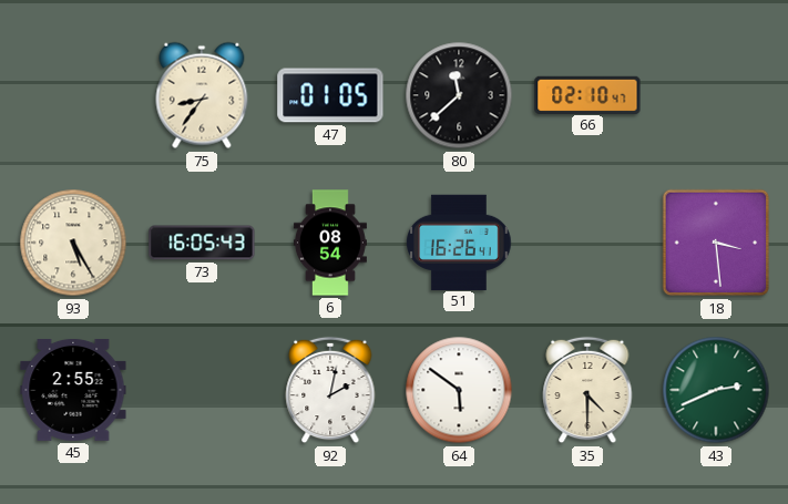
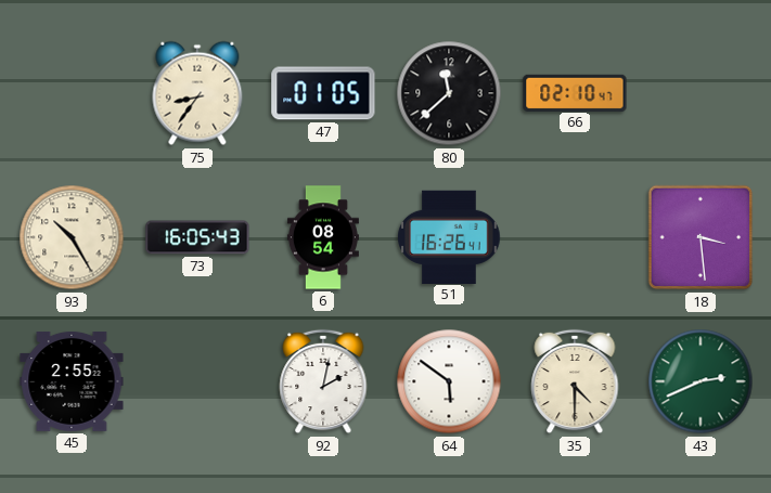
93: 5:25 -> 10:25 (72, 237)
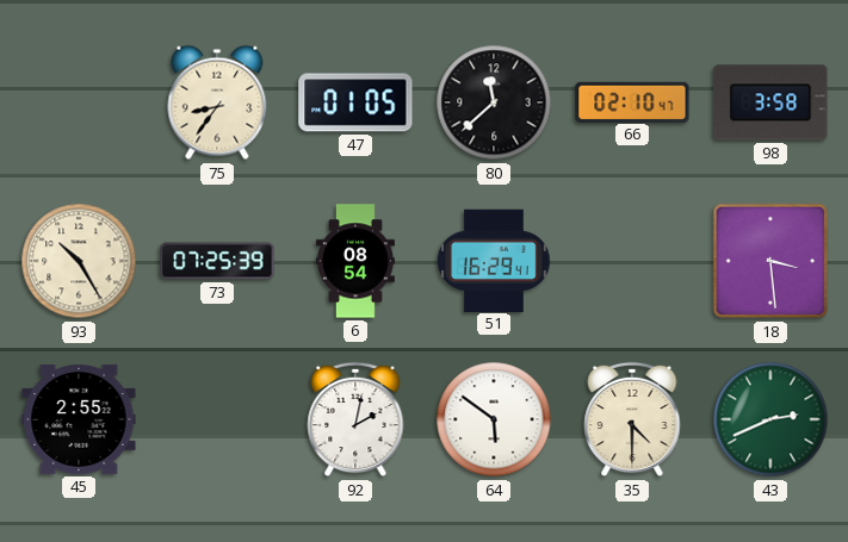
98: none -> 3:58 (770, 102)
73: 16:05 -> 07:25 (217, 261)
51: 16:26 -> 16:29 (494, 260)
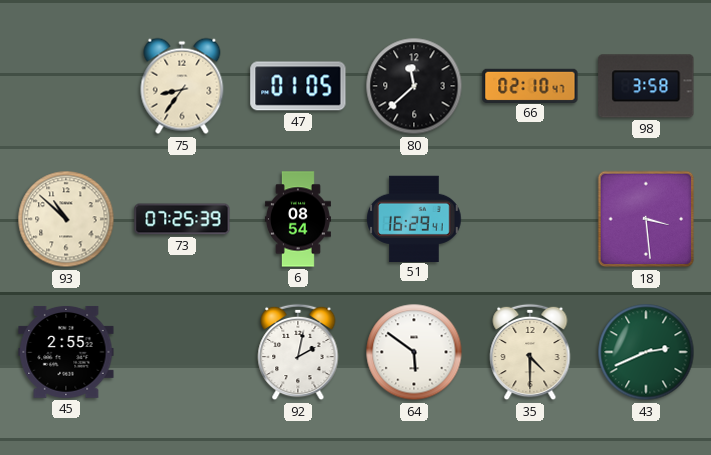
93: 10:25 -> 10:52 (66, 219)
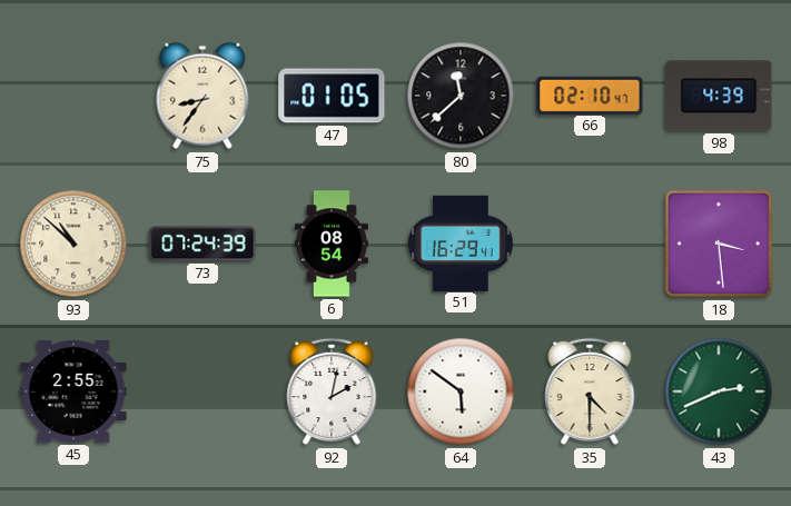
98: 3:58 -> 4:39 (719, 96)
73: 07:25 -> 07:24 (202, 244)
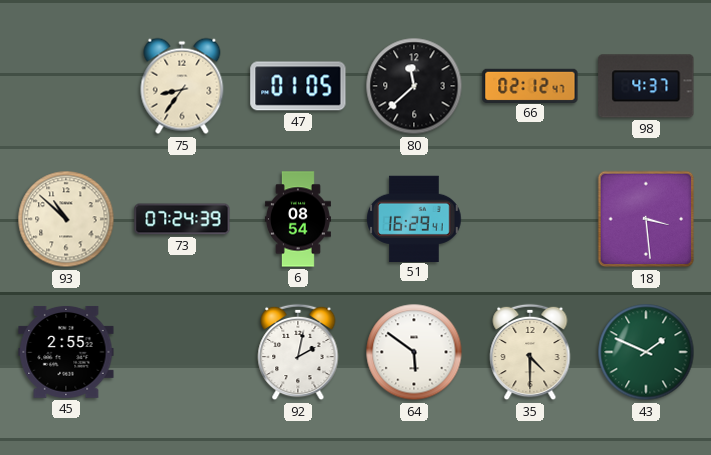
66: 02:10 -> 02:12 (530, 85)
98: 4:39 -> 4:37 (646, 86)
43: 2:41 -> 1:49 (646, 352)
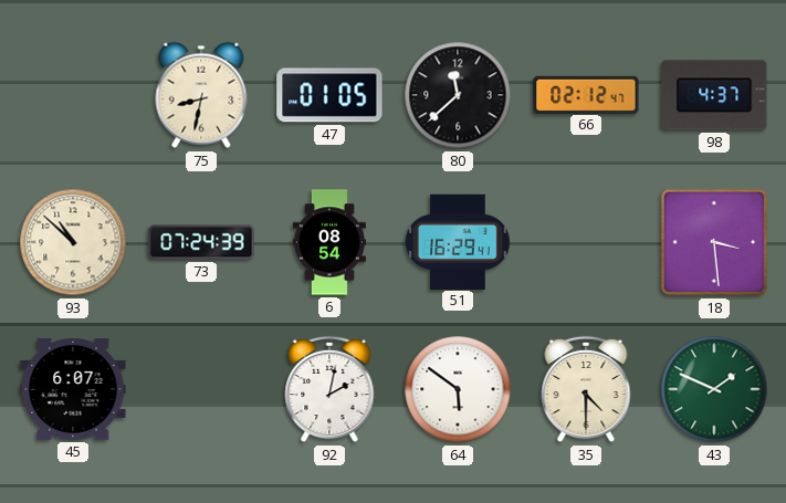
75: 8:36 -> 8:32 (201, 95)
45: 2:55 -> 6:07 (73, 389)
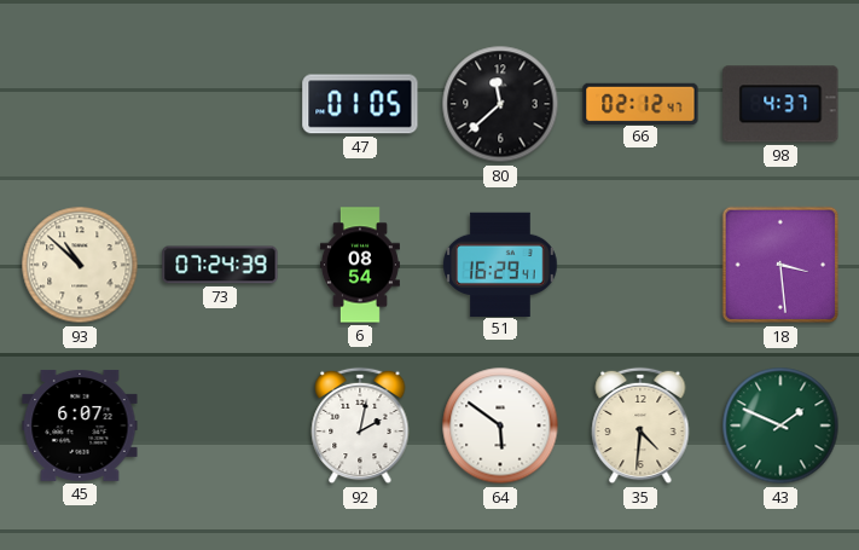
75: 8:32 -> none (201, 95)
35: 4:30 -> 4:31 (640, 425)
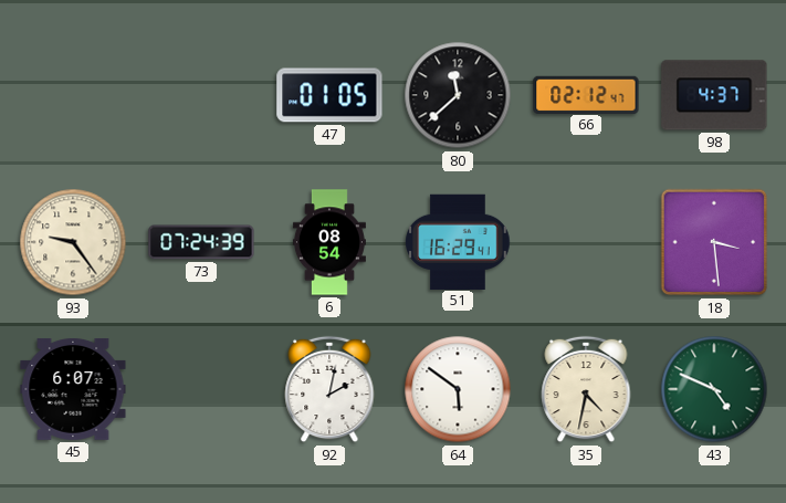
93: 10:52 -> 9:24 (73, 242)
35: 4:31 -> 4:32 (586, 389)
43: 1:49 -> 4:49 (714, 389)
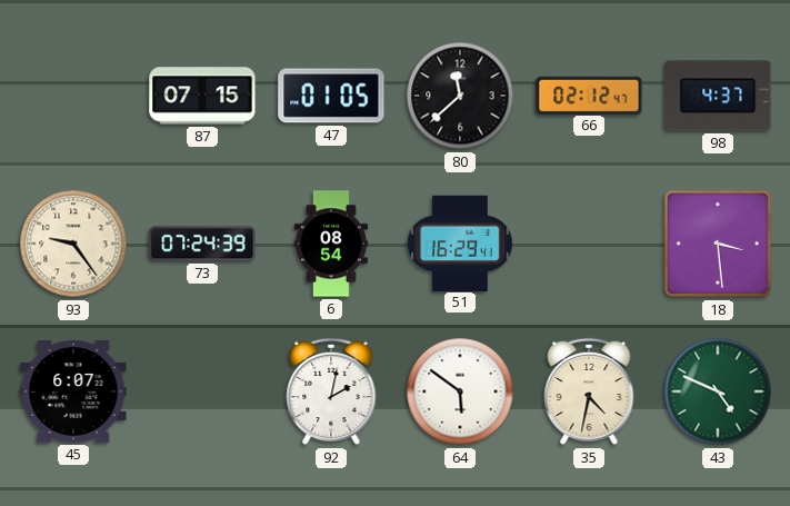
87: none -> 07:15 (202, 96)
